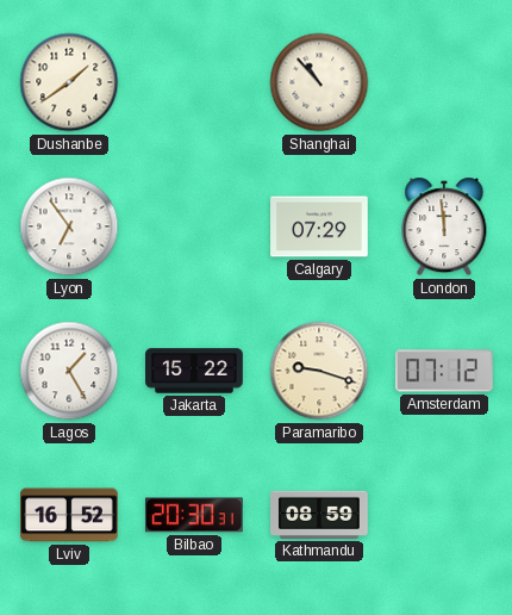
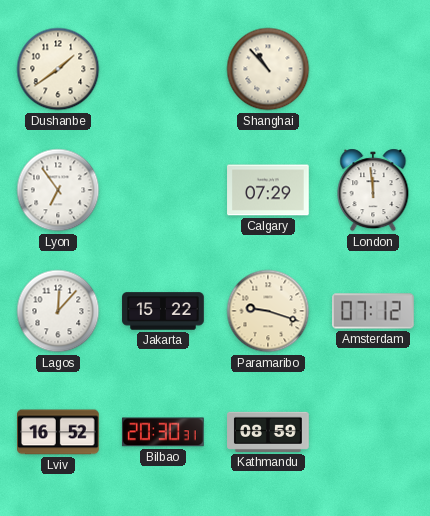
Lagos: 1:25 -> 12:07 (58, 311)
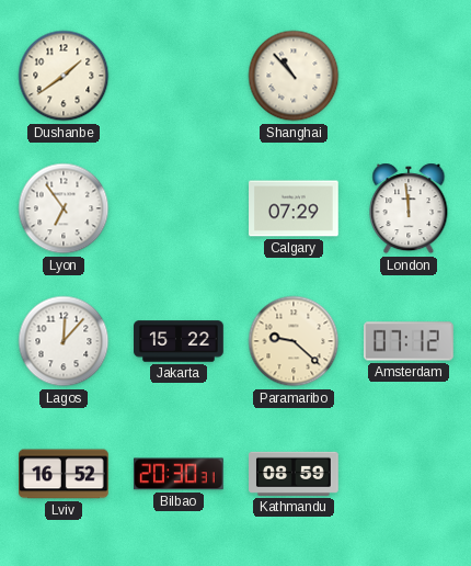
Paramaribo: 9:18 -> 9:22 (294, 341)
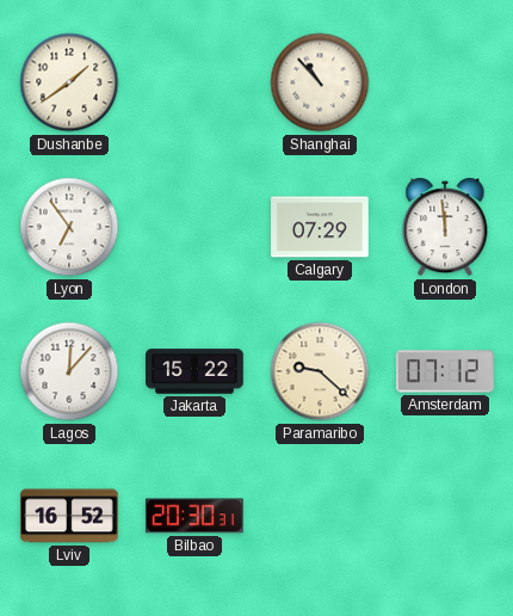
Kathmandu: 08:59 -> none (294, 474)
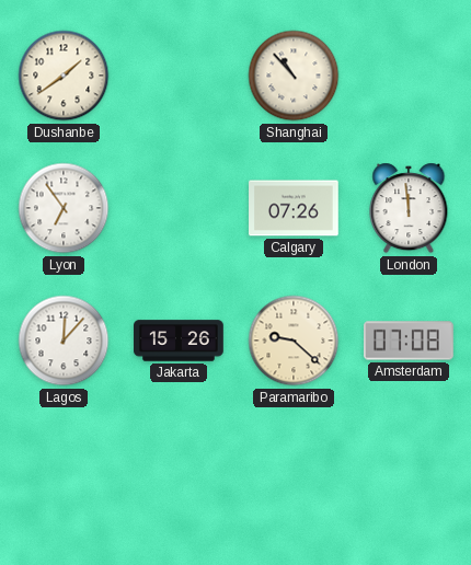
Calgary: 07:29 -> 07:26 (294, 208)
Jakarta: 15:22 -> 15:26 (179, 341)
Amsterdam: 07:12 -> 07:08 (409, 341)
Lviv: 16:52 -> none (70, 516)
Bilbao: 20:30 -> none (194, 516)
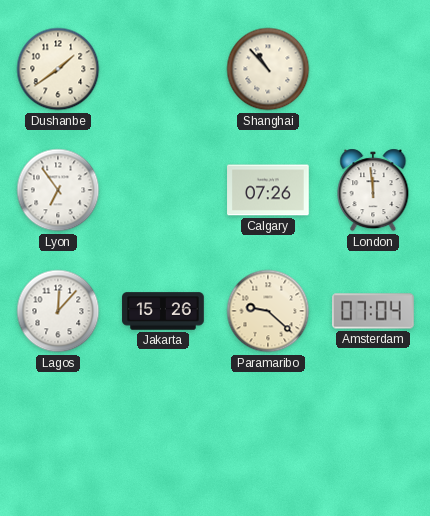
Amsterdam: 07:08 -> 07:04 (373, 311)
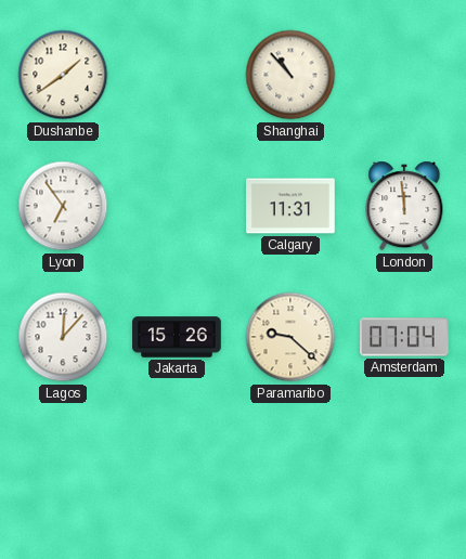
Calgary: 07:26 -> 11:31 (290, 206)
